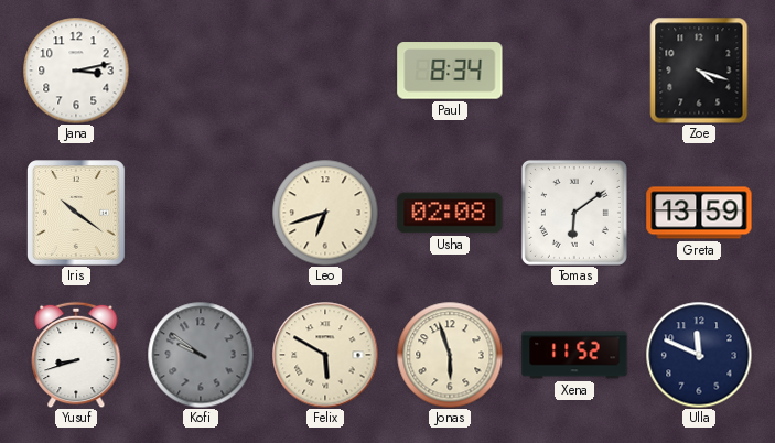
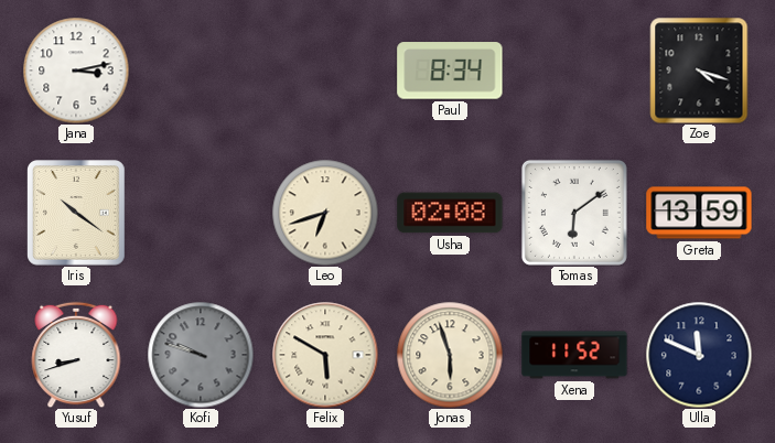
Kofi: 9:51 -> 9:48 (201, 355)
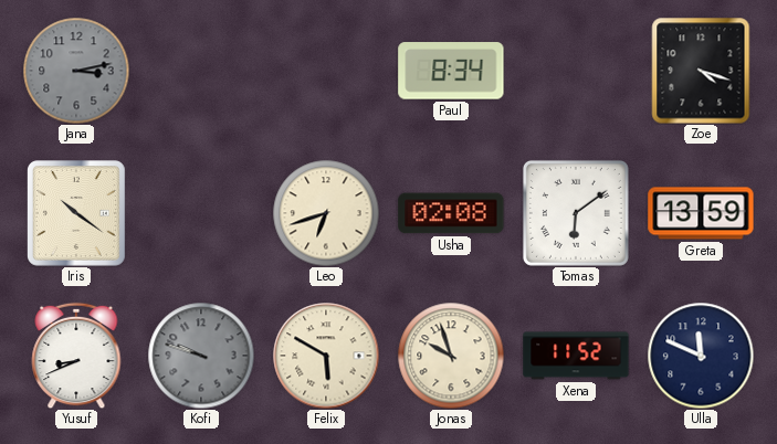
Jana dial: white -> grey (76, 71)
Yusuf: 8:42 -> 8:41 (76, 356)
Jonas: 5:57 -> 9:57 (451, 356)
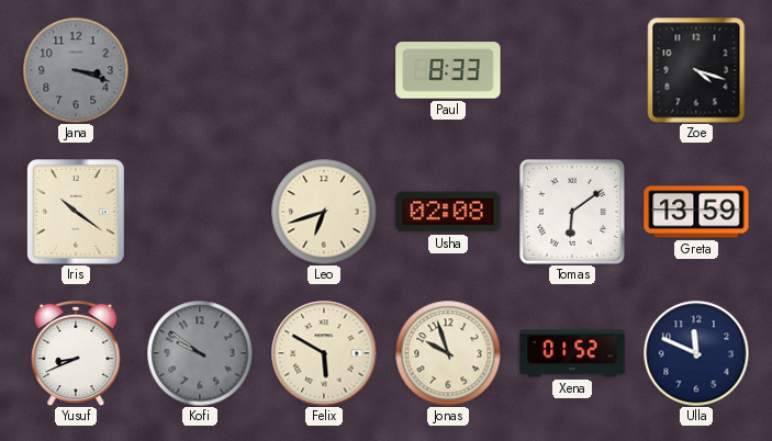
Jana: 3:13 -> 3:18 (76, 70)
Paul: 8:34 -> 8:33 (448, 70)
Kofi: 9:48 -> 9:51 (200, 353)
Xena: 11:52 -> 01:52 (572, 353)
